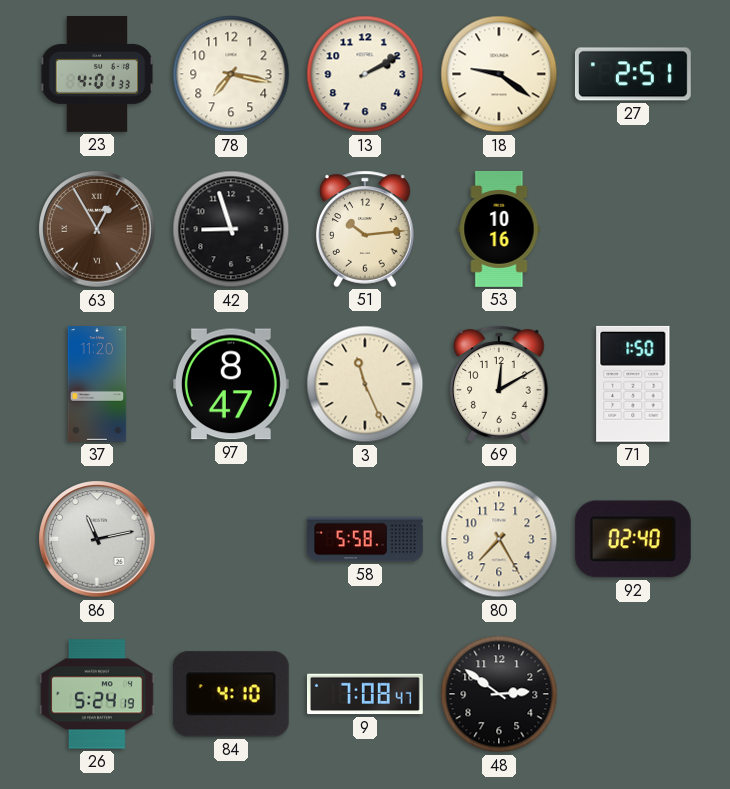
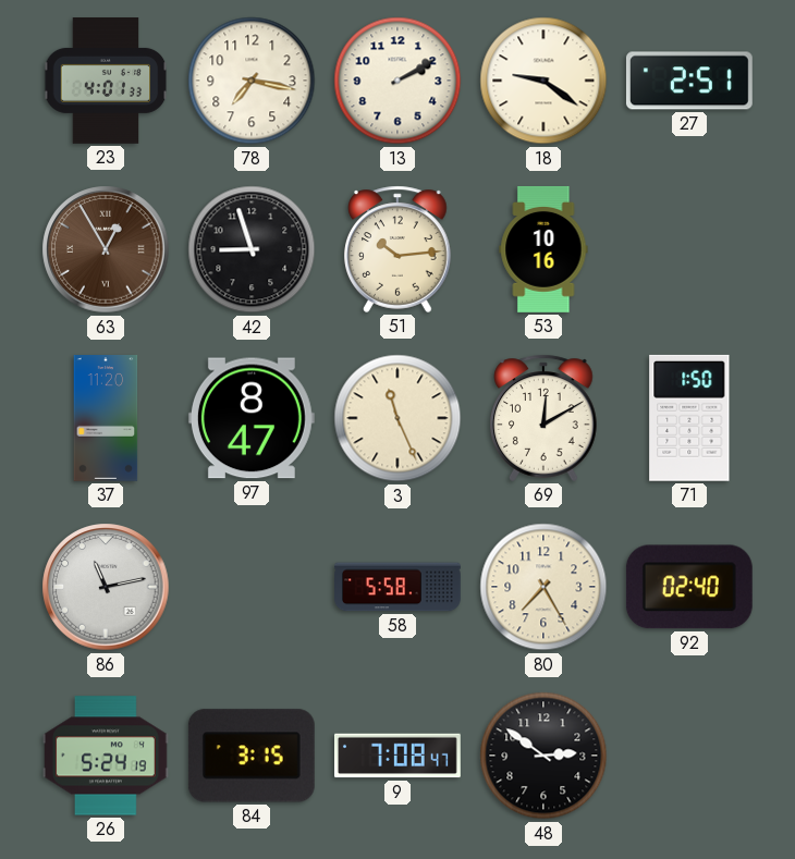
84: 4:10 -> 3:15 (252, 756)
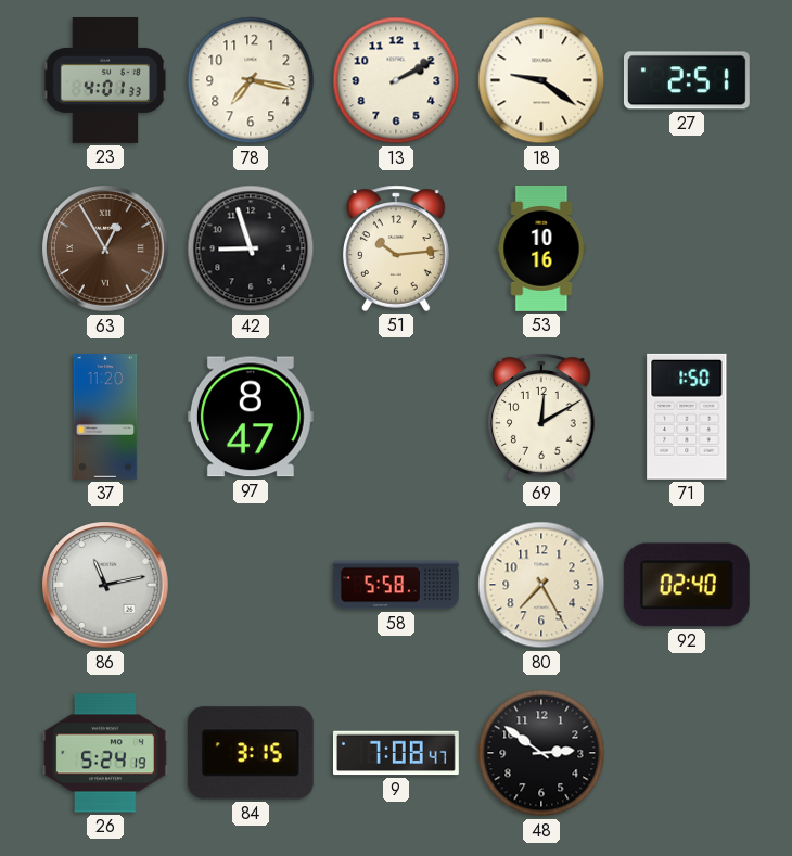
3: 11:26 -> none (397, 418)
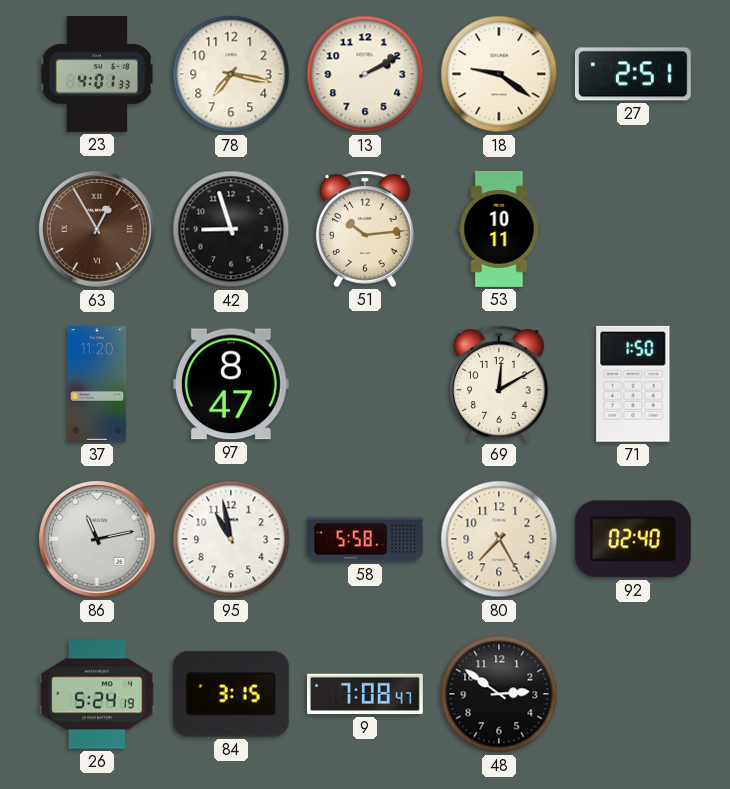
53: 10:16 -> 10:11 (499, 229)
95: none -> 10:58 (231, 539)
